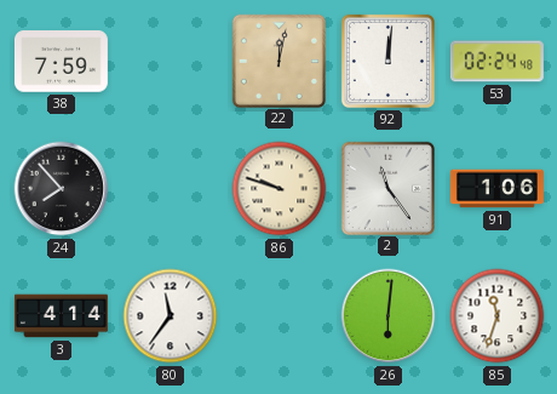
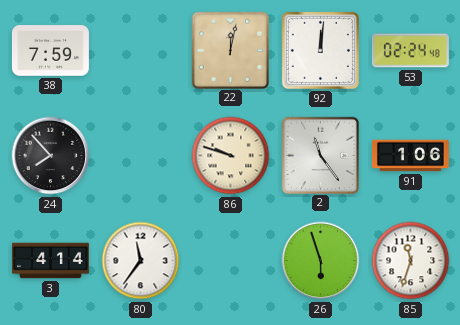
26: 6:01 -> 5:57 (321, 261)
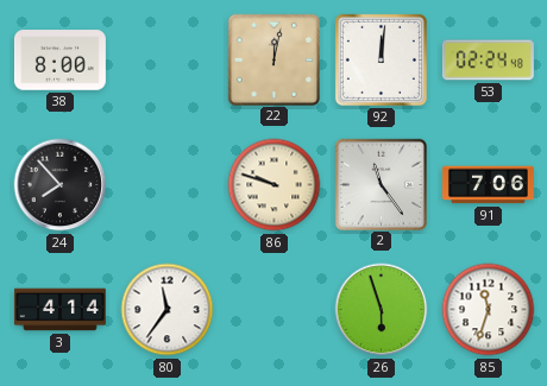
38: 7:59 -> 8:00 (59, 61)
91: 1:06 -> 7:06 (488, 185)
